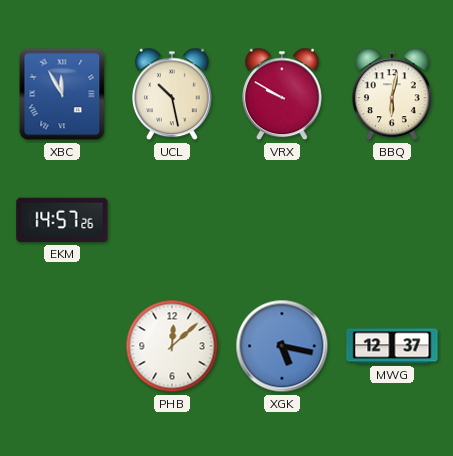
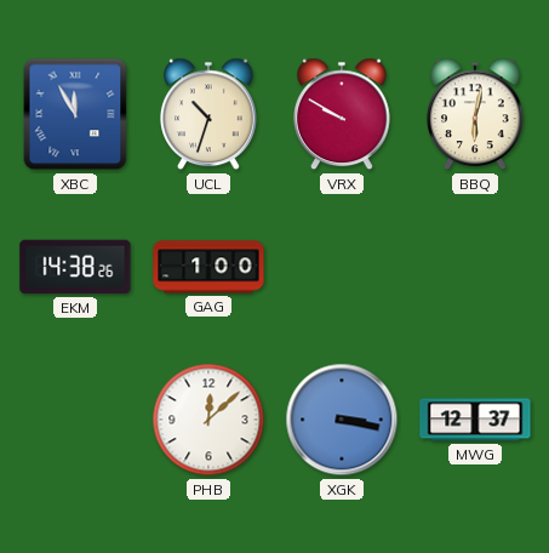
UCL: 10:28 -> 10:33 (210, 114)
EKM: 14:57 -> 14:38 (75, 267)
GAG: none -> 1:00 (208, 267)
XGK: 5:17 -> 3:17 (342, 420)
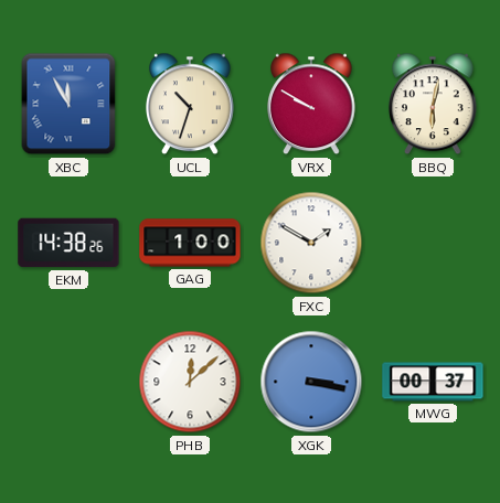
FXC: none -> 1:50 (311, 243)
MWG: 12:37 -> 00:37 (433, 382)
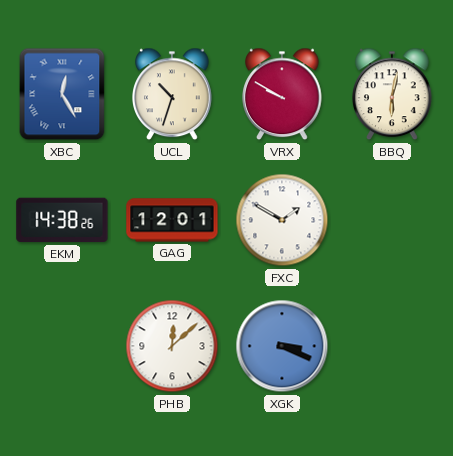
XBC: 11:55 -> 12:25 (62, 94)
GAG: 1:00 -> 12:01 (172, 220)
XGK: 3:17 -> 3:19 (282, 346)
MWG: 00:37 -> none (433, 382)
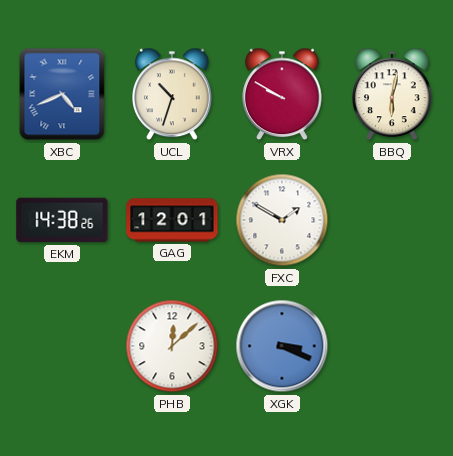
XBC: 12:25 -> 4:41 (62, 94)
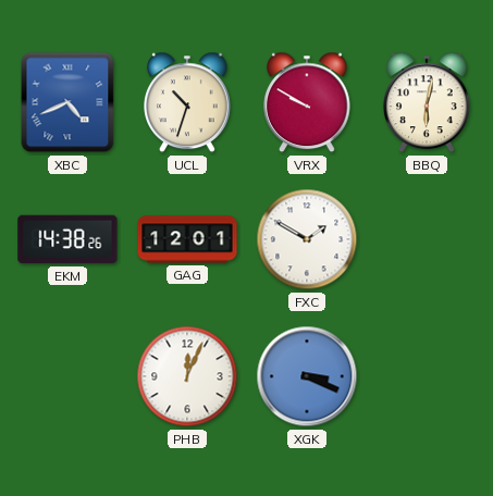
PHB: 12:08 -> 12:04 (187, 376)
